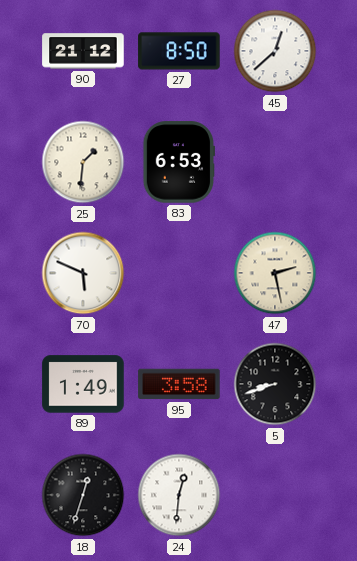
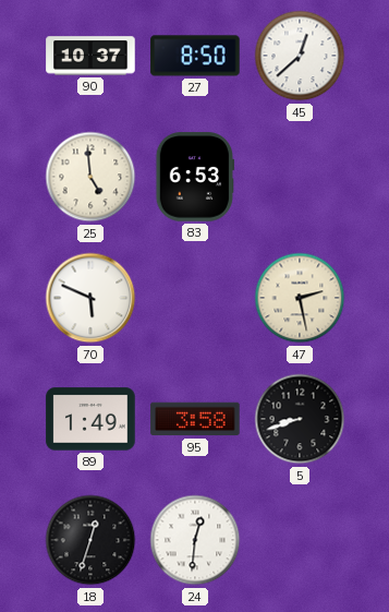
90: 21:12 -> 10:37 (90, 56)
25: 1:31 -> 4:59 (90, 177)
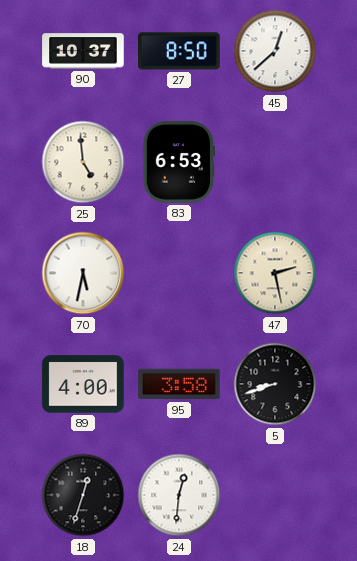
70: 5:49 -> 5:32 (83, 273)
89: 1:49 -> 4:00 (83, 384)
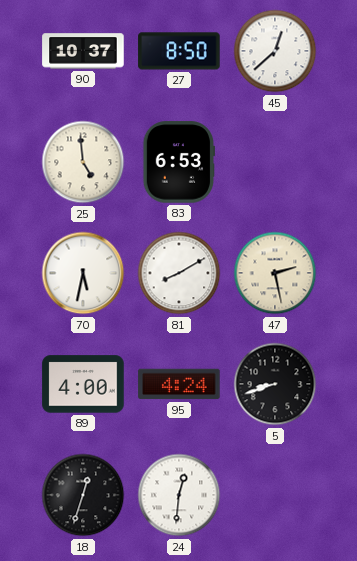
81: none -> 8:10 (179, 273)
95: 3:58 -> 4:24 (179, 384)
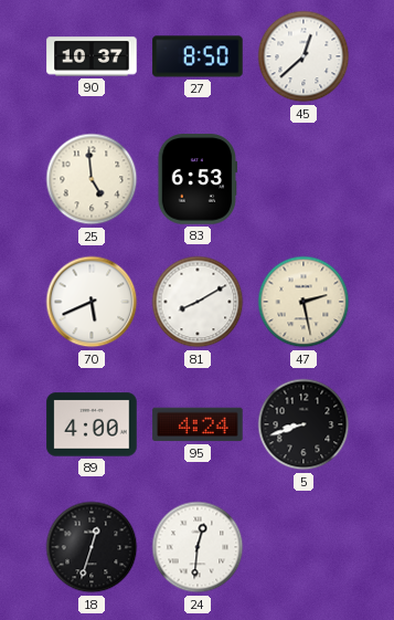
70: 5:32 -> 5:41 (92, 302)
